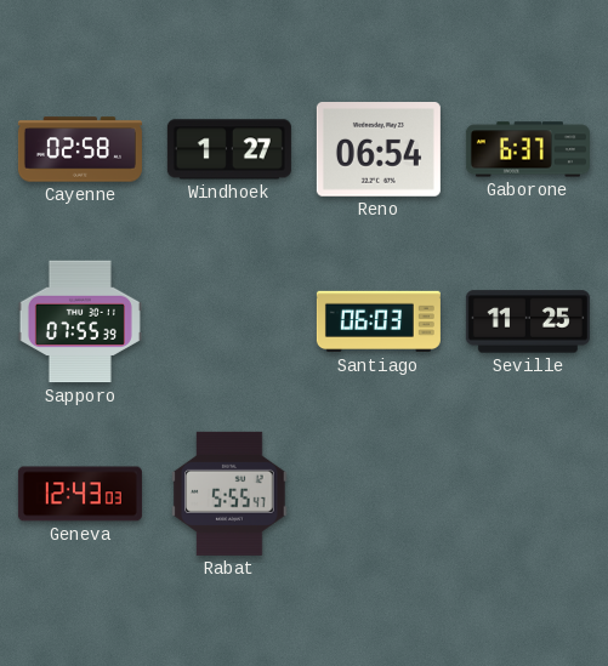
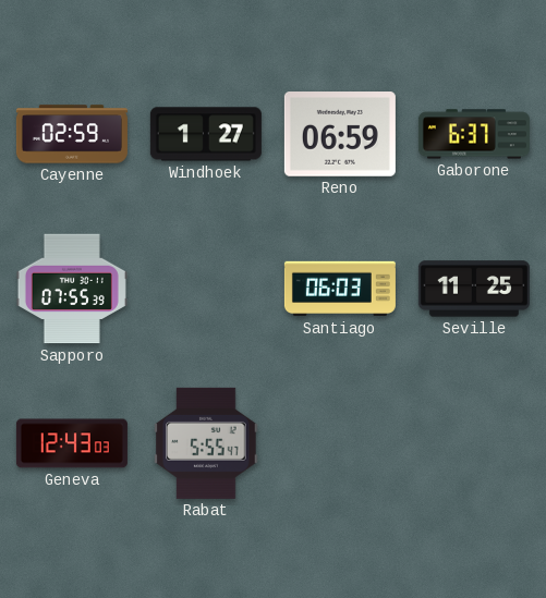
Cayenne: 02:58 -> 02:59 (72, 134)
Reno: 06:54 -> 06:59 (340, 135)
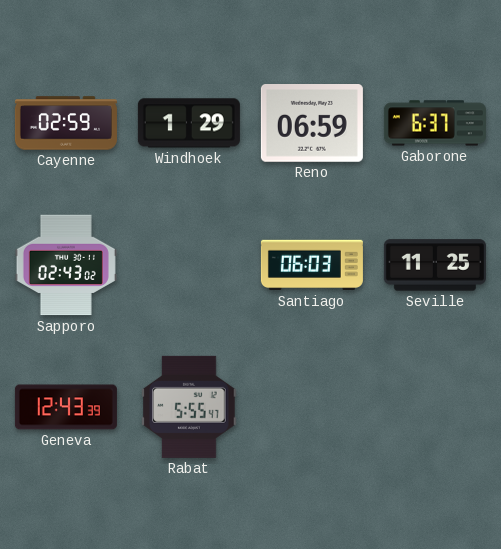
Windhoek: 1:27 -> 1:29 (189, 123)
Sapporo: 07:55 -> 02:43 (66, 265)
Geneva: 12:43:03 -> 12:43:39 (66, 407)
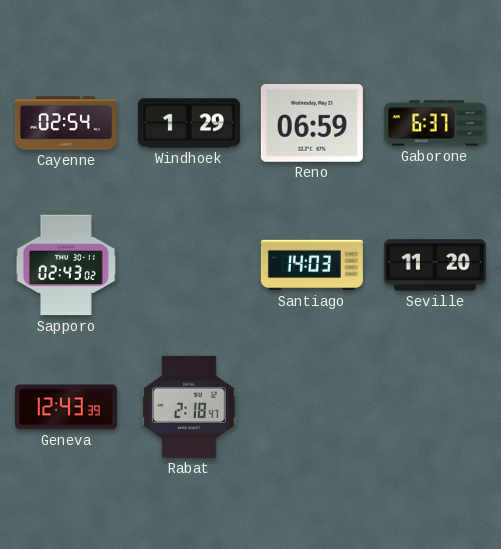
Cayenne: 02:59 -> 02:54 (66, 123)
Santiago: 06:03 -> 14:03 (312, 265)
Seville: 11:25 -> 11:20 (435, 265)
Rabat: 5:55 -> 2:18 (189, 407)
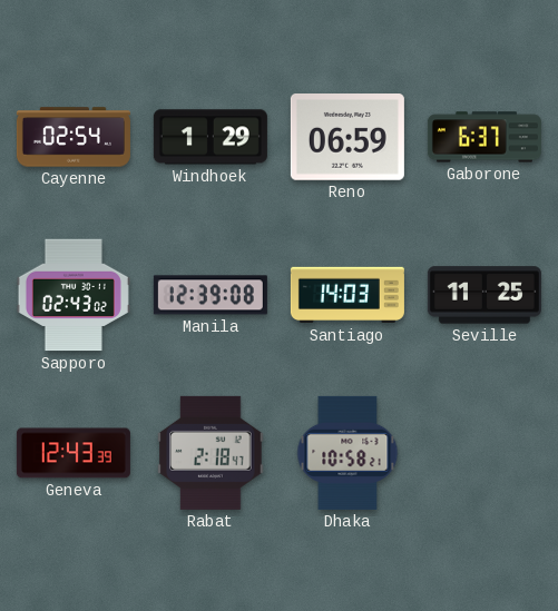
Manila: none -> 12:39 (211, 295)
Seville: 11:20 -> 11:25 (484, 295)
Dhaka: none -> 10:58 (347, 453)
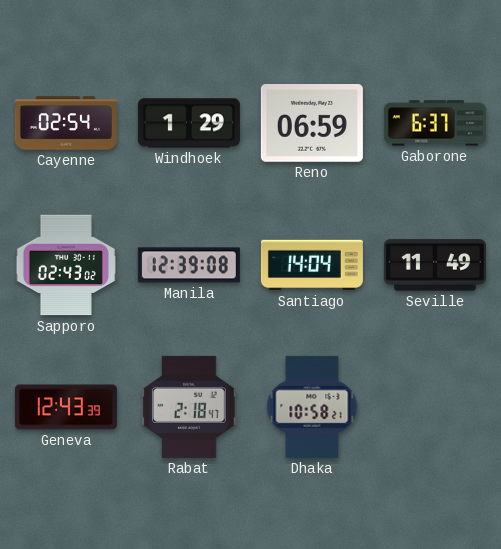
Santiago: 14:03 -> 14:04 (312, 265)
Seville: 11:25 -> 11:49 (435, 265)
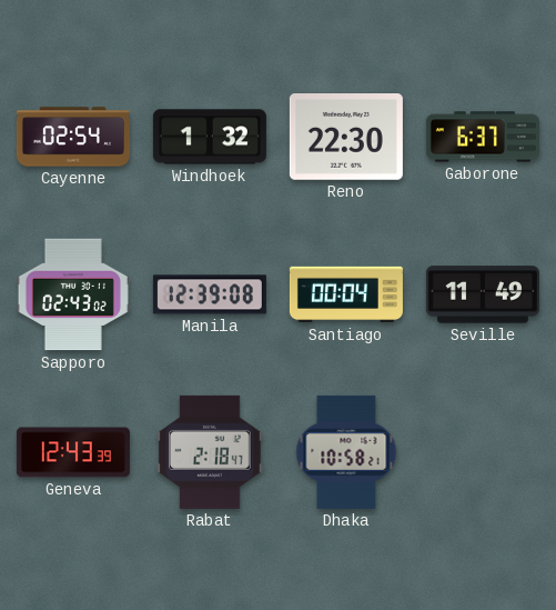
Windhoek: 1:29 -> 1:32 (210, 137)
Reno: 06:59 -> 22:30 (346, 138)
Santiago: 14:04 -> 00:04 (346, 294)
